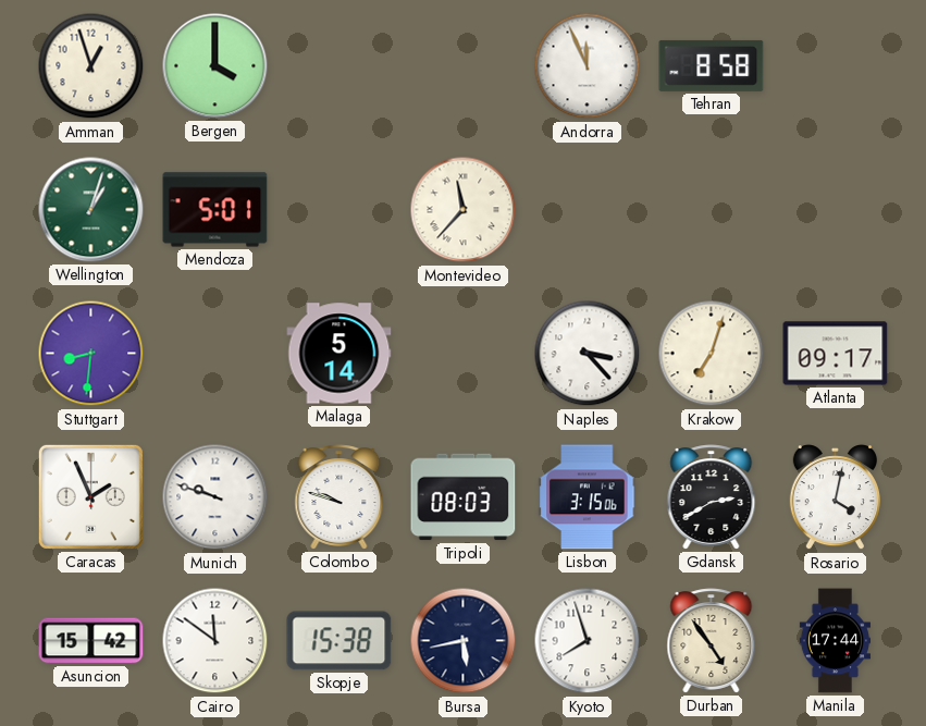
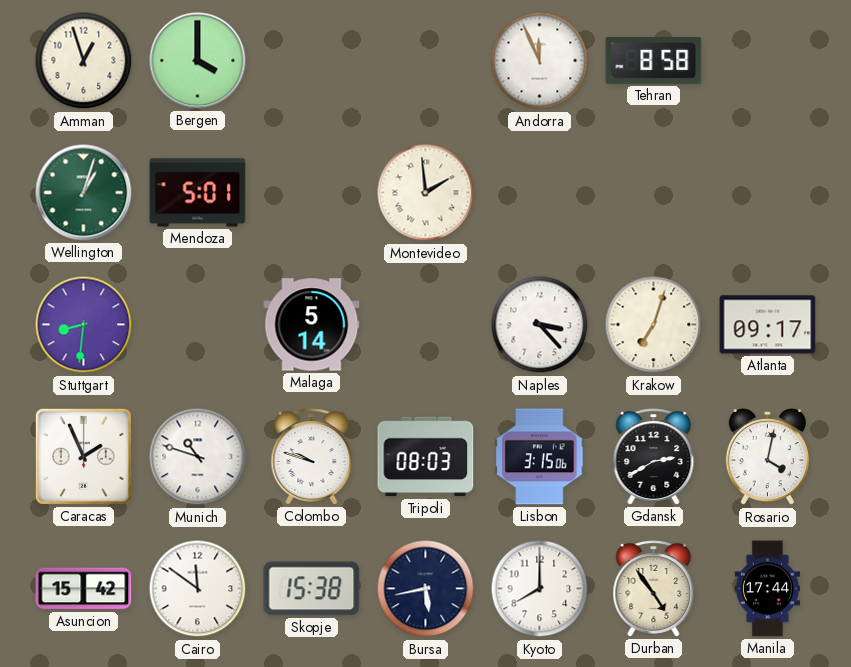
Montevideo: 11:37 -> 1:59 (426, 193)
Munich: 9:48 -> 10:48 (198, 457)
Kyoto: 7:57 -> 8:00 (540, 589)
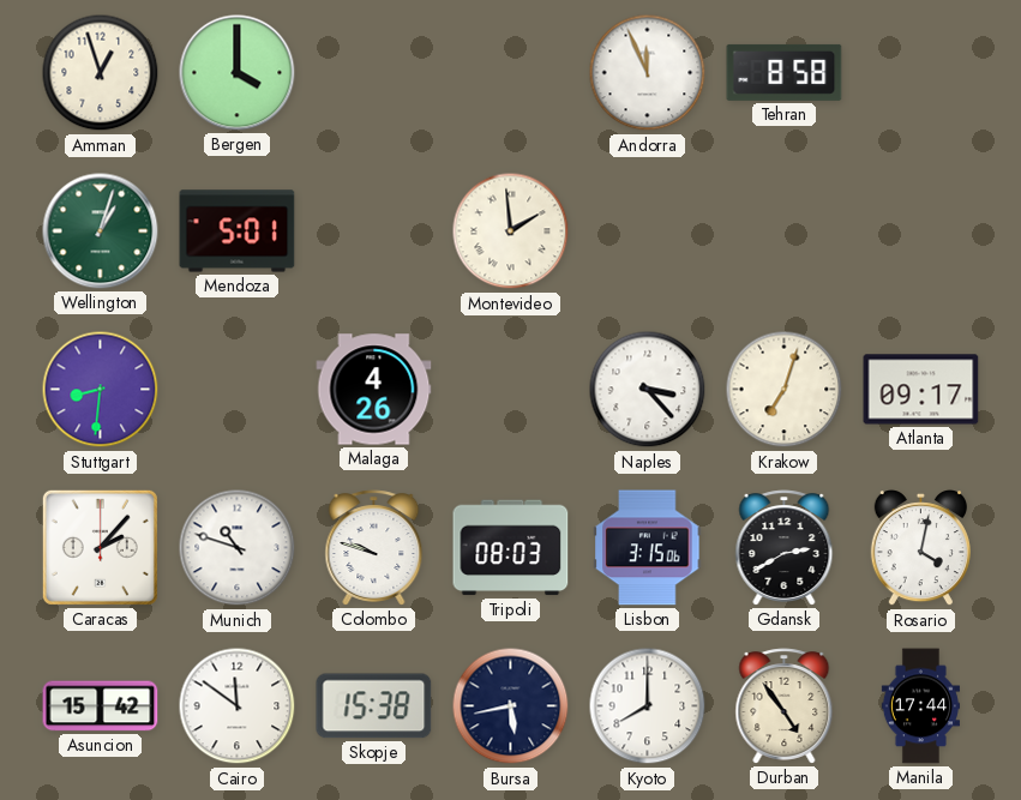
Malaga: 5:14 -> 4:26 (374, 390)
Caracas: 1:56 -> 2:07 (100, 547)
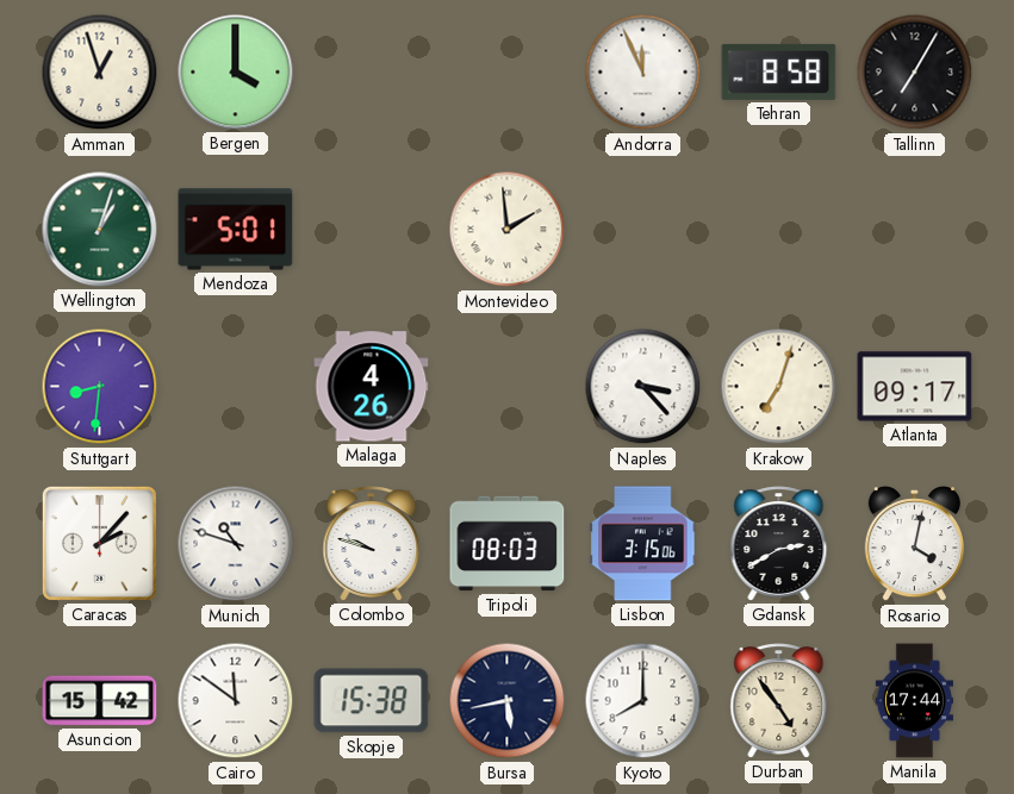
Tallinn: none -> 7:05 (915, 73)
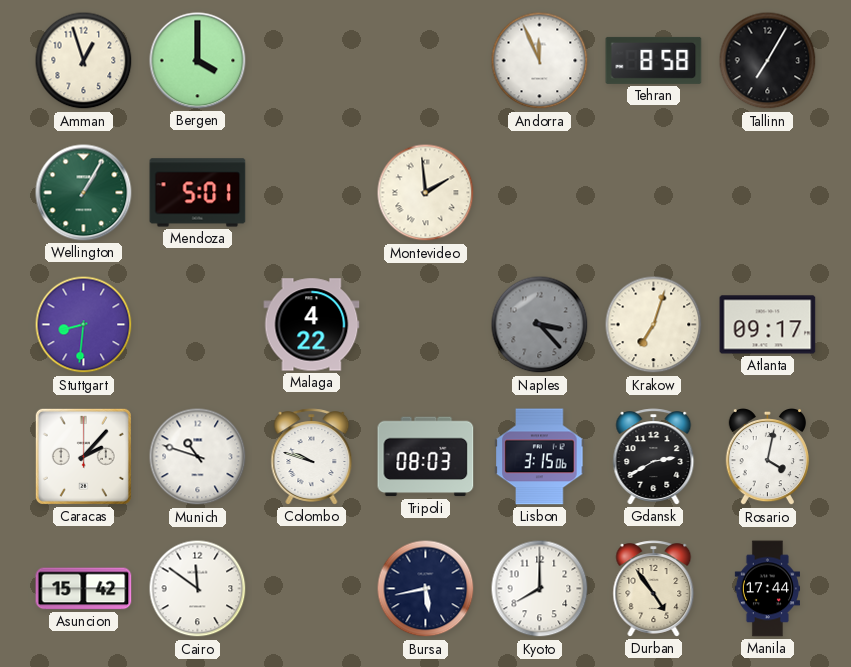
Wellington: 1:03 -> 1:05 (84, 193)
Malaga: 4:26 -> 4:22 (312, 325)
Naples dial: white -> grey (540, 325)
Skopje: 15:38 -> none (372, 701)
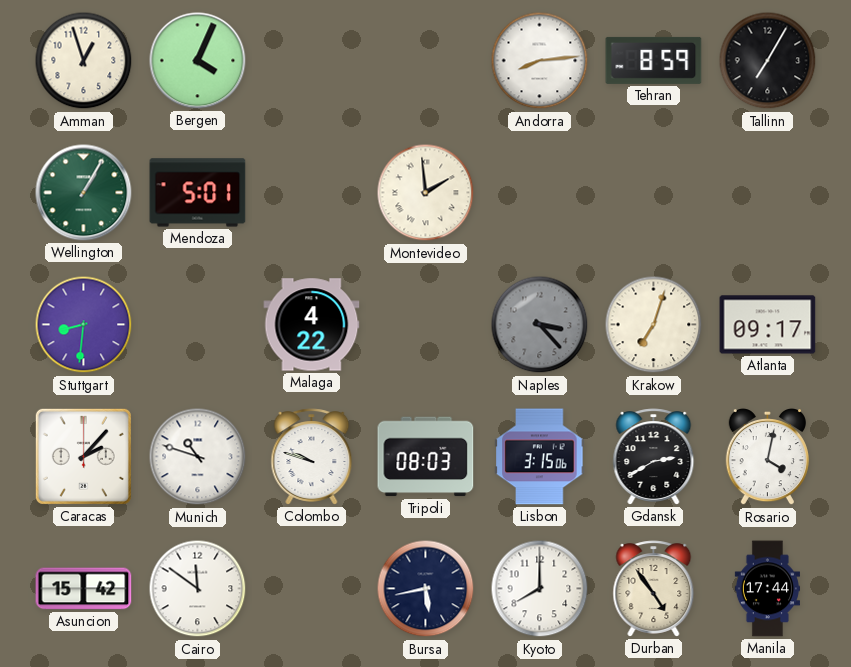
Bergen: 4:00 -> 4:04 (198, 61)
Andorra: 11:56 -> 8:14 (540, 61)
Tehran: 8:58 -> 8:59 (654, 60)
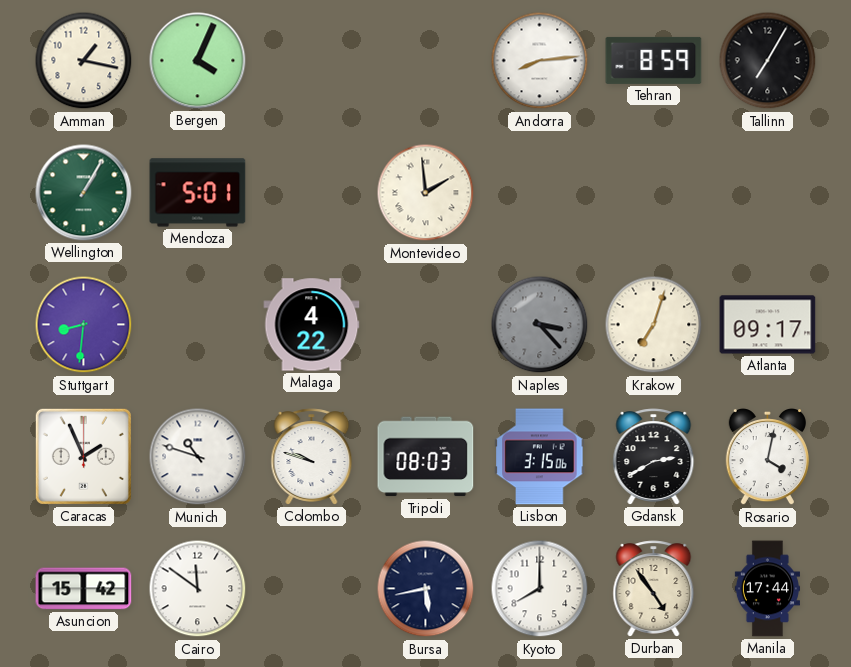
Amman: 12:57 -> 1:17 (84, 61)
Caracas: 2:07 -> 1:56 (83, 456)
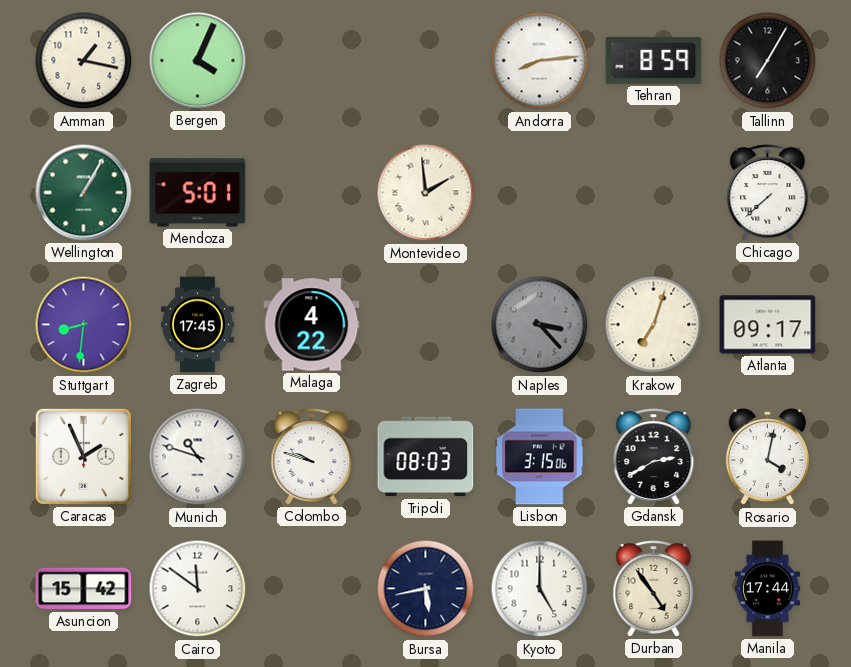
Chicago: none -> 7:38 (768, 193)
Zagreb: none -> 17:45 (198, 325)
Kyoto: 8:00 -> 5:00 (540, 589)
